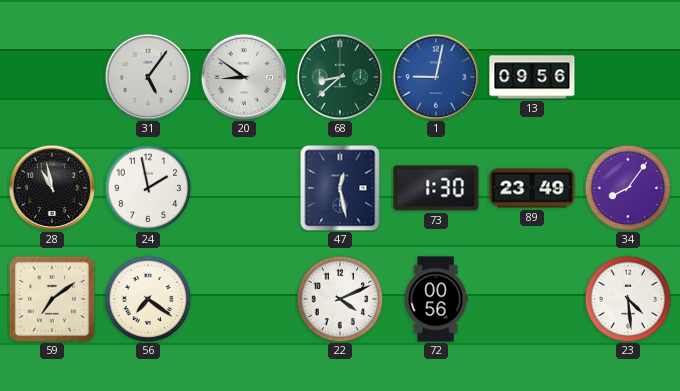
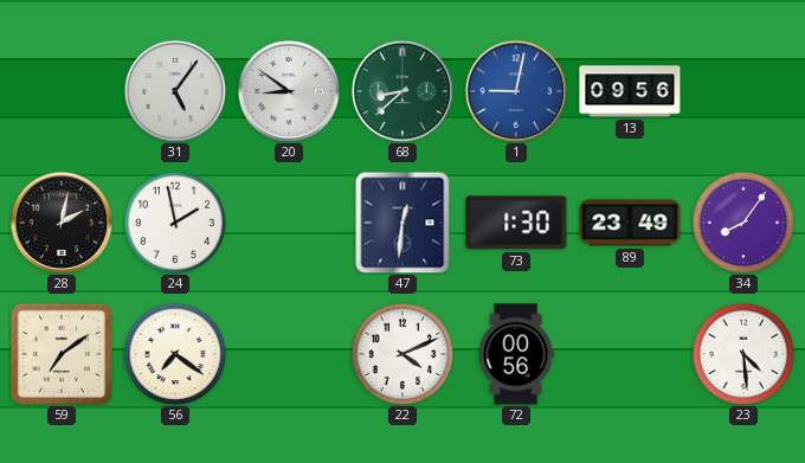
28: 10:58 -> 2:02 (62, 223)
47: 12:28 -> 12:31 (402, 223)
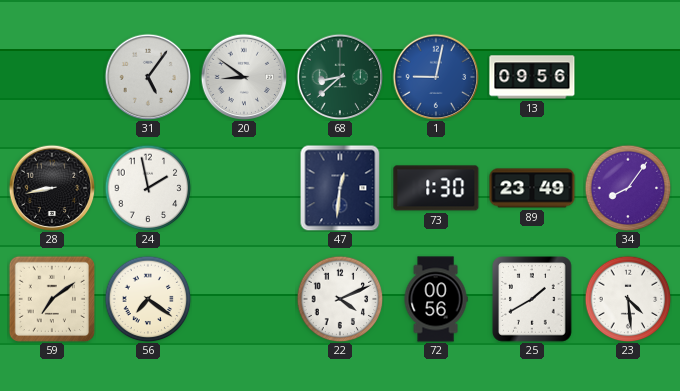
28: 2:02 -> 8:43 (52, 188)
25: none -> 1:40 (532, 299)
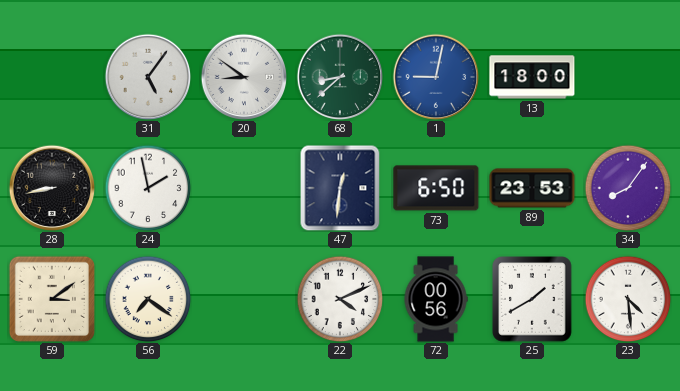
13: 09:56 -> 18:00 (532, 77)
73: 1:30 -> 6:50 (436, 188)
89: 23:49 -> 23:53 (532, 188)
59: 7:09 -> 3:09 (51, 298)
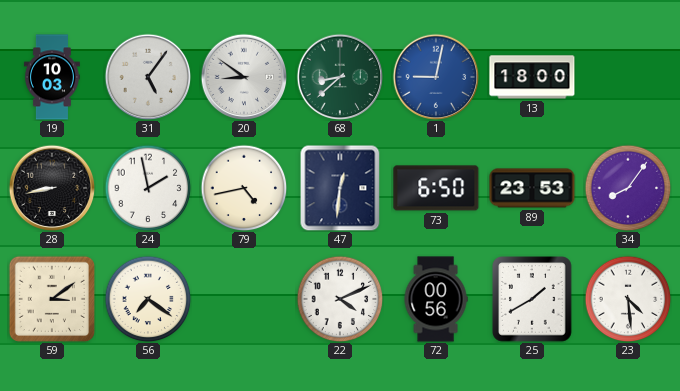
19: none -> 10:03 (52, 77)
79: none -> 4:43 (244, 188)
